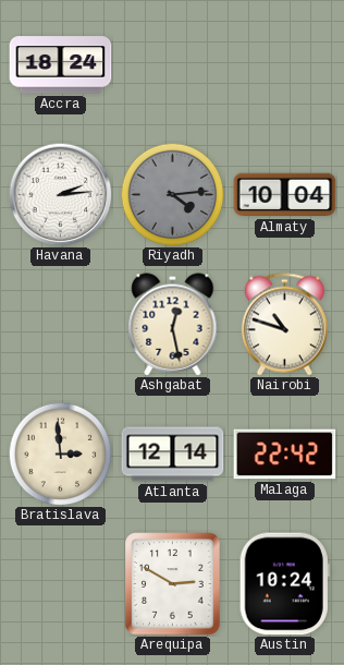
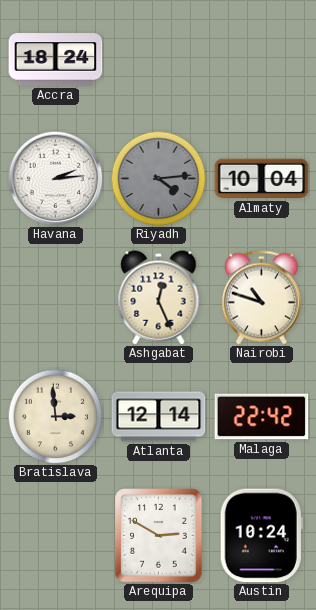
Ashgabat: 12:28 -> 12:26 (159, 298)
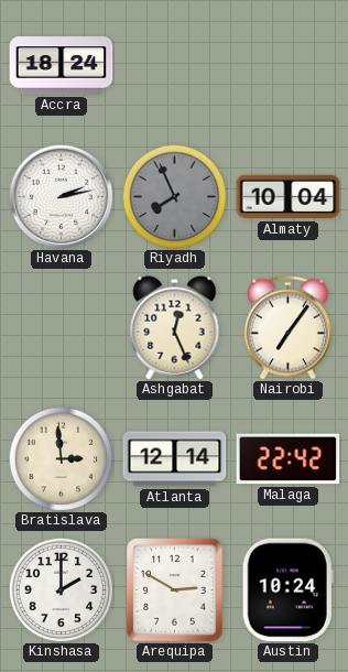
Havana: 2:14 -> 2:13 (61, 196)
Riyadh: 4:14 -> 7:56 (174, 196)
Nairobi: 10:48 -> 7:06 (287, 328)
Kinshasa: none -> 2:00 (61, 589)
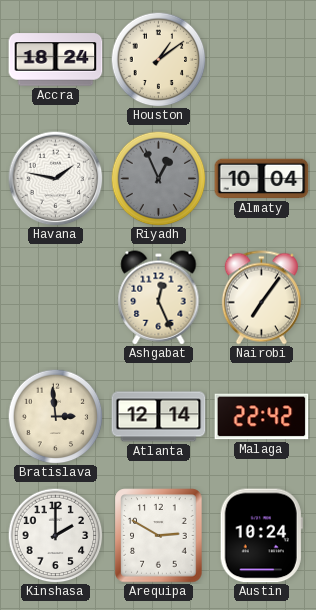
Houston: none -> 1:09 (158, 59)
Havana: 2:13 -> 1:47 (55, 178)
Riyadh: 7:56 -> 12:56 (158, 178)
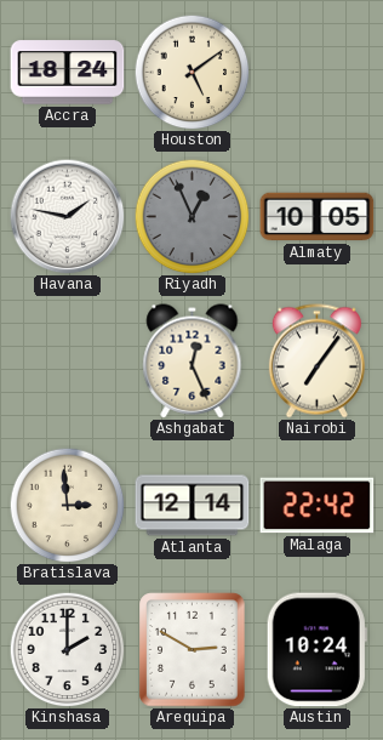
Houston: 1:09 -> 5:09 (191, 72)
Almaty: 10:04 -> 10:05 (318, 217)
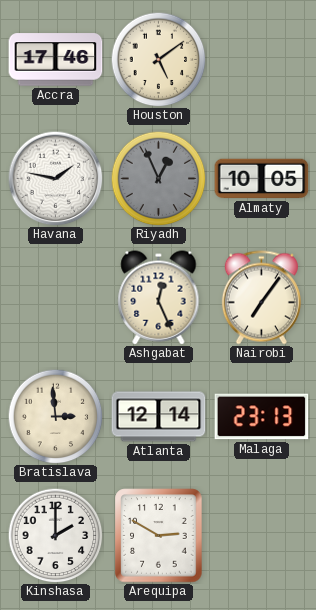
Accra: 18:24 -> 17:46 (56, 60)
Malaga: 22:42 -> 23:13 (262, 417)
Austin: 10:24 -> none (316, 650)
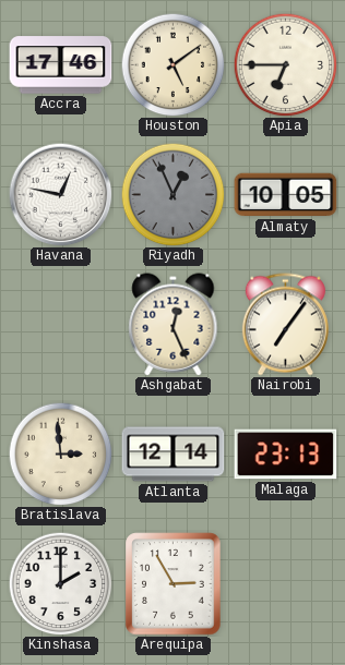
Apia: none -> 6:45 (285, 64)
Havana: 1:47 -> 12:47 (60, 194)
Arequipa: 2:50 -> 2:55 (174, 584)
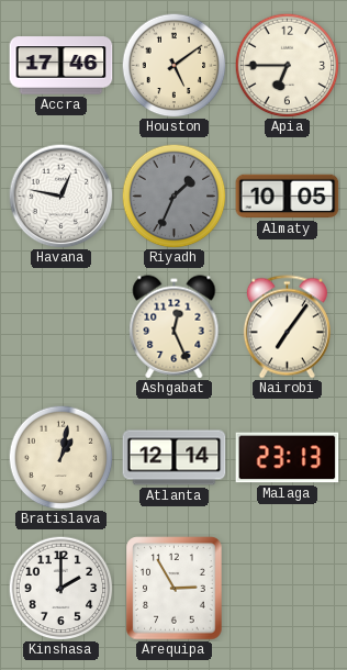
Riyadh: 12:56 -> 1:34 (173, 196)
Bratislava: 2:59 -> 1:02 (60, 457)
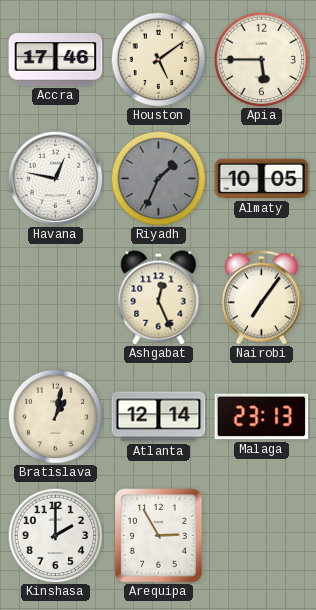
Apia: 6:45 -> 5:45 (261, 59)
